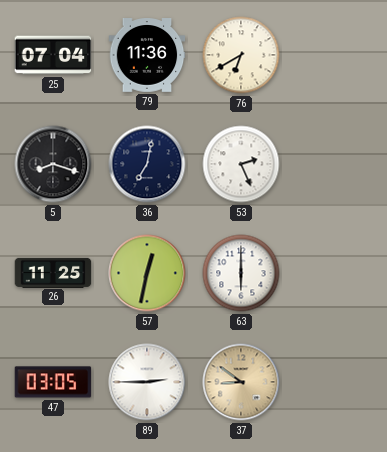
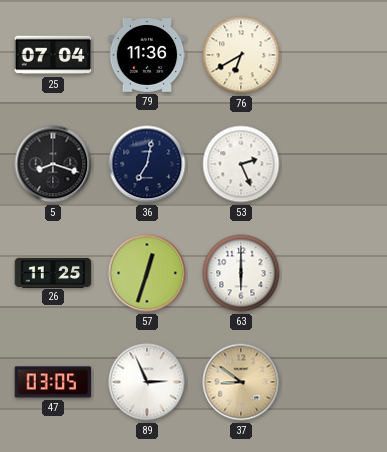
57: 12:32 -> 12:33 (147, 273)
89: 2:45 -> 2:56 (147, 382)
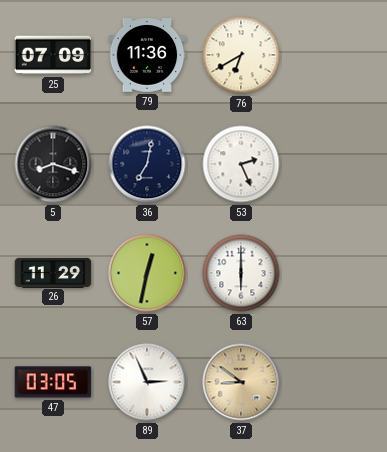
25: 07:04 -> 07:09 (53, 55)
26: 11:25 -> 11:29 (53, 272)
57: 12:33 -> 12:32 (147, 273)
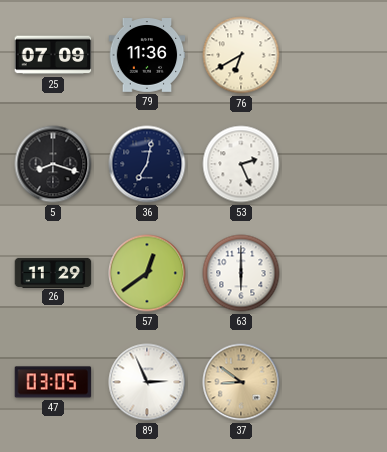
57: 12:32 -> 12:39 (147, 273)
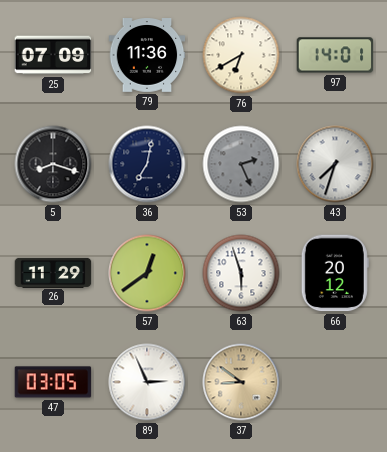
97: none -> 14:01 (335, 55)
53 dial: white -> grey (241, 164)
43: none -> 7:33 (335, 164)
63: 6:00 -> 5:57 (241, 273)
66: none -> 20:12 (335, 273)
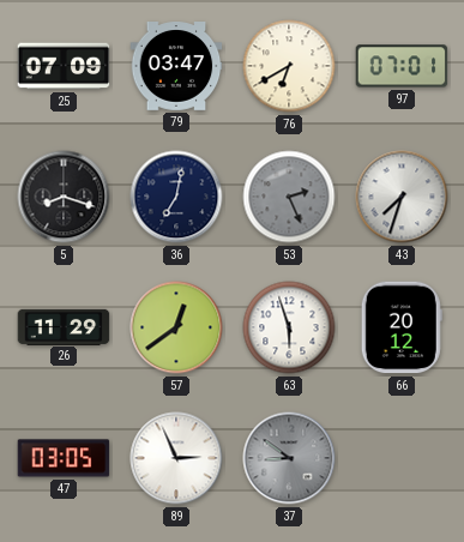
79: 11:36 -> 03:47 (176, 67)
97: 14:01 -> 07:01 (402, 66)
37 dial: champagne -> grey (289, 458)
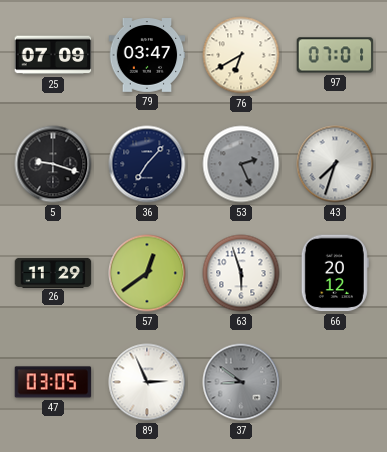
5: 8:18 -> 9:18 (53, 164)
36: 7:02 -> 7:07 (147, 164)
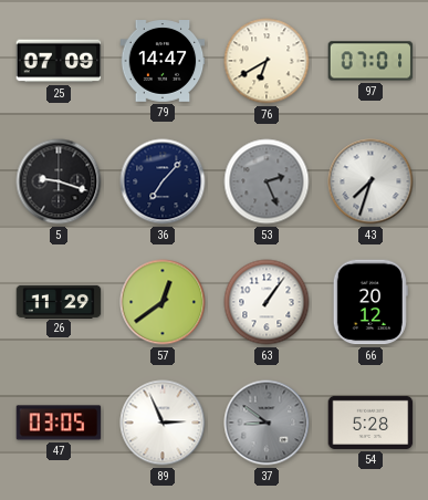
79: 03:47 -> 14:47 (163, 62)
63: 5:57 -> 1:06 (267, 302)
54: none -> 5:28 (370, 423)
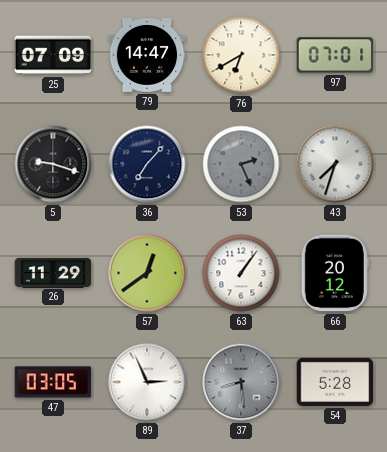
37: 8:51 -> 8:29 (241, 382)
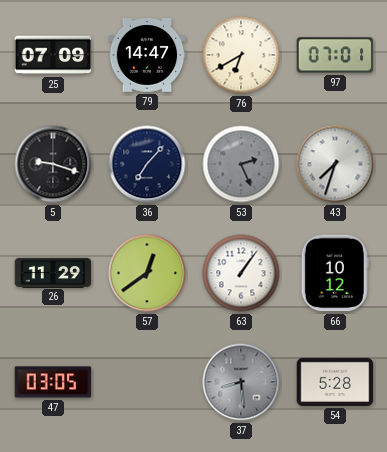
66: 20:12 -> 10:12 (335, 273)
89: 2:56 -> none (147, 382)
